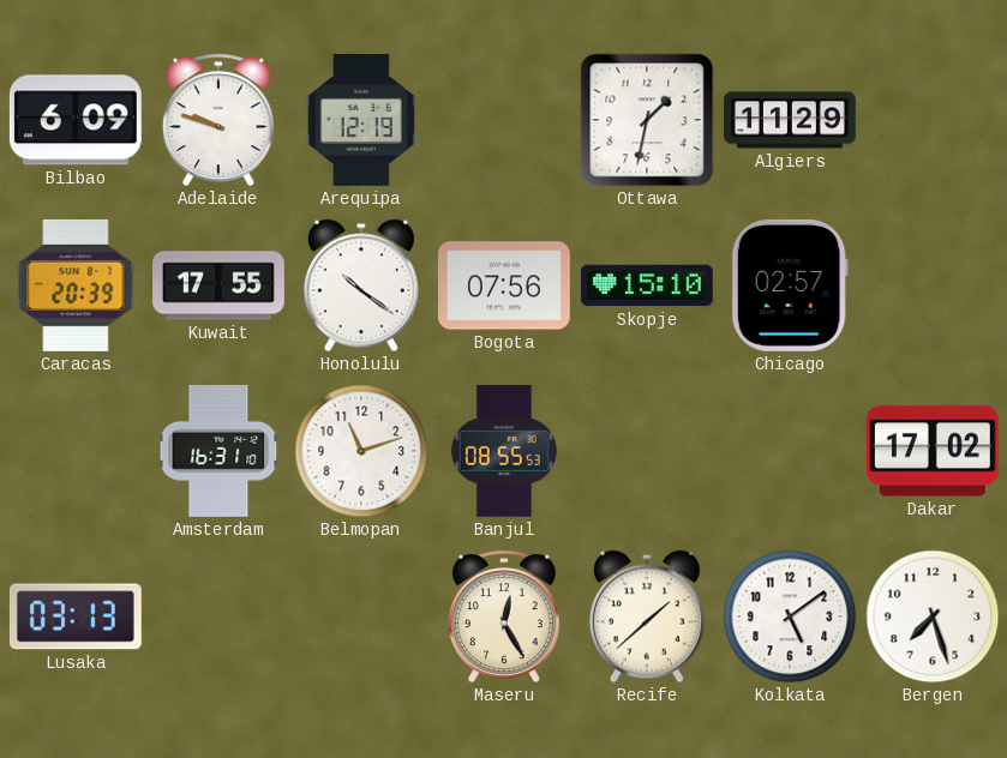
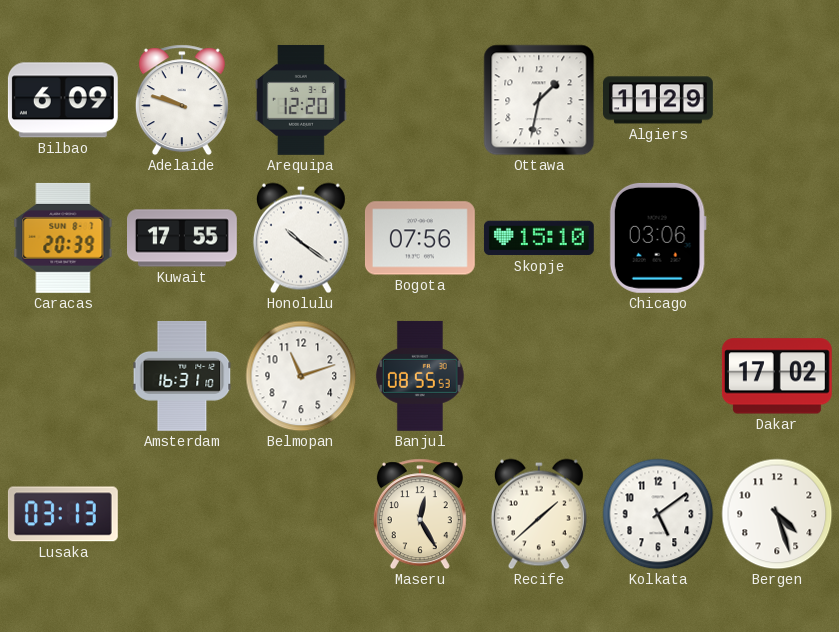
Arequipa: 12:19 -> 12:20 (301, 100)
Chicago: 02:57 -> 03:06 (658, 238)
Bergen: 7:27 -> 4:27 (777, 514)
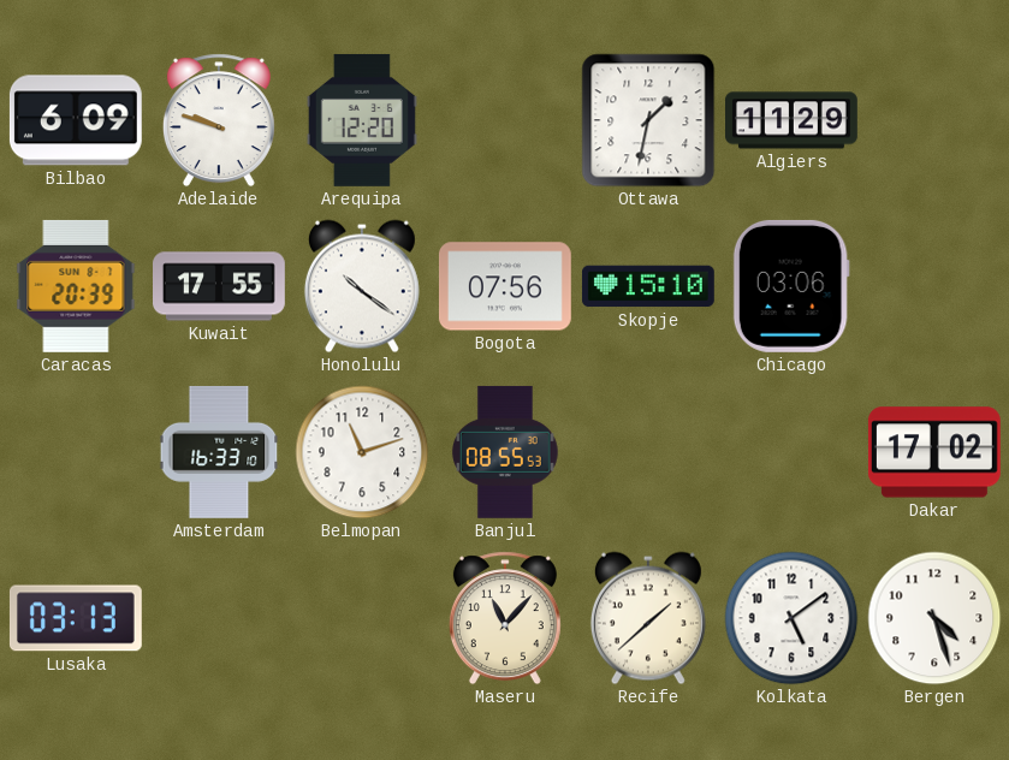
Amsterdam: 16:31 -> 16:33 (219, 452)
Maseru: 12:25 -> 11:07 (505, 618)
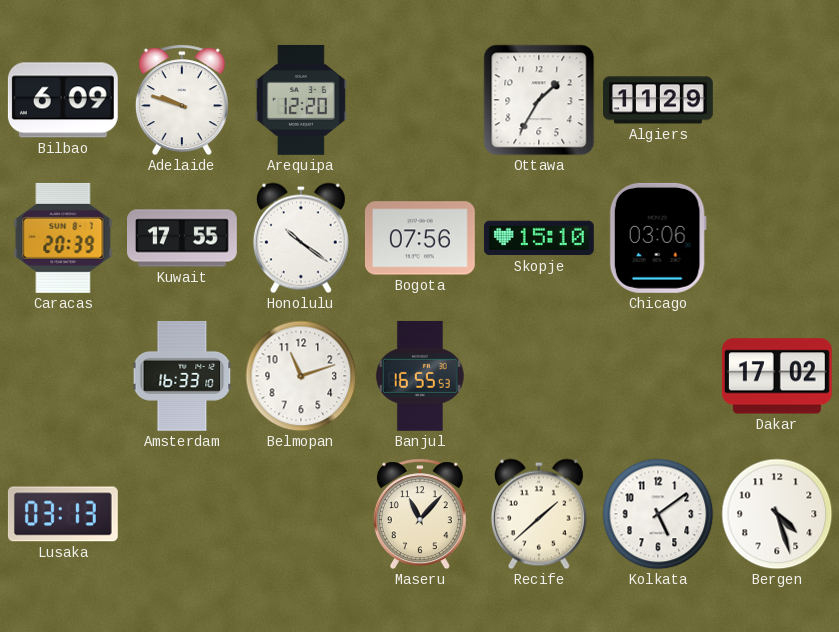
Ottawa: 1:32 -> 1:35 (539, 100)
Banjul: 08:55 -> 16:55 (420, 376)
